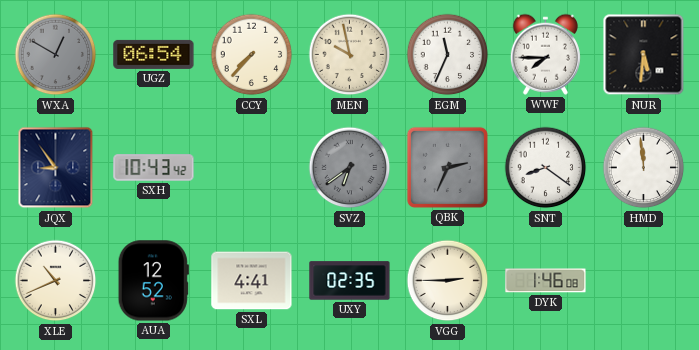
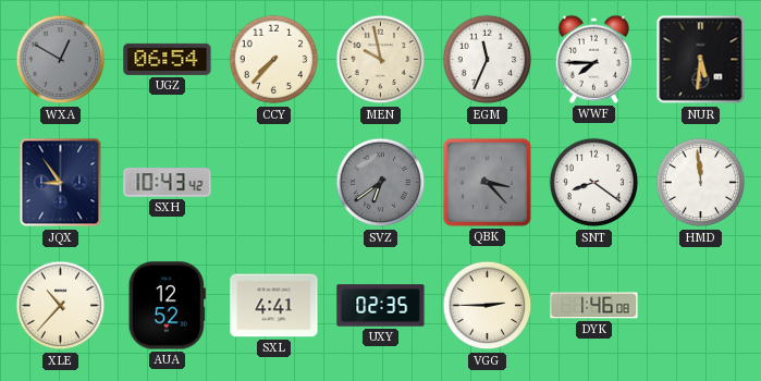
QBK: 2:34 -> 3:23 (487, 182)
XLE: 10:41 -> 10:37 (61, 306)
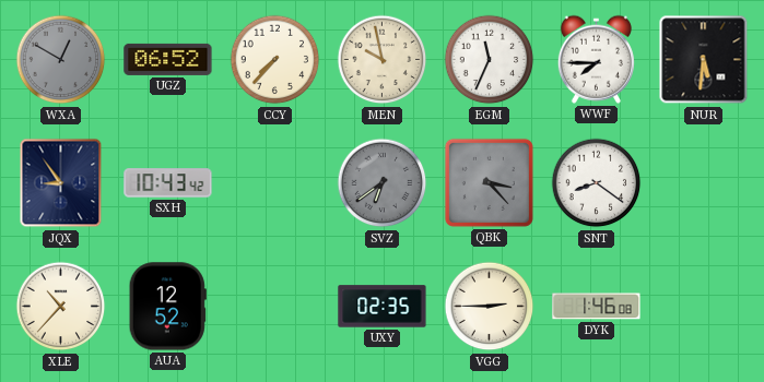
UGZ: 06:54 -> 06:52 (168, 59)
HMD: 11:59 -> none (701, 183)
SXL: 4:41 -> none (274, 306)
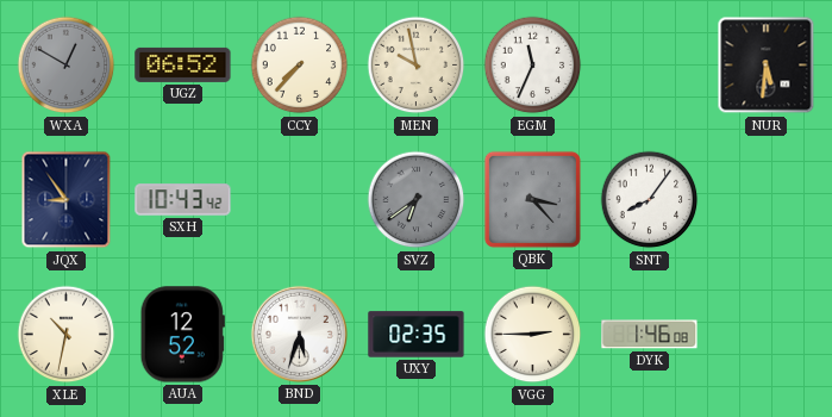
WWF: 7:45 -> none (596, 59)
SNT: 8:21 -> 8:06 (650, 200)
XLE: 10:37 -> 10:32 (67, 335)
BND: none -> 5:33 (299, 334)
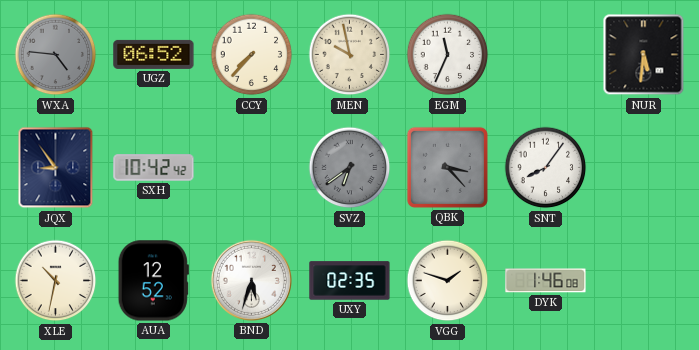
WXA: 12:50 -> 4:46 (56, 55)
SXH: 10:43 -> 10:42 (154, 168)
VGG: 2:45 -> 1:48 (448, 281)
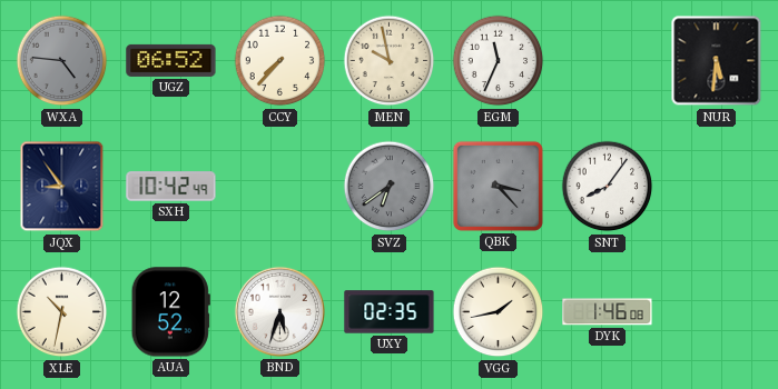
SXH: 10:42:42 -> 10:42:49 (171, 187)
VGG: 1:48 -> 1:43 (499, 312)
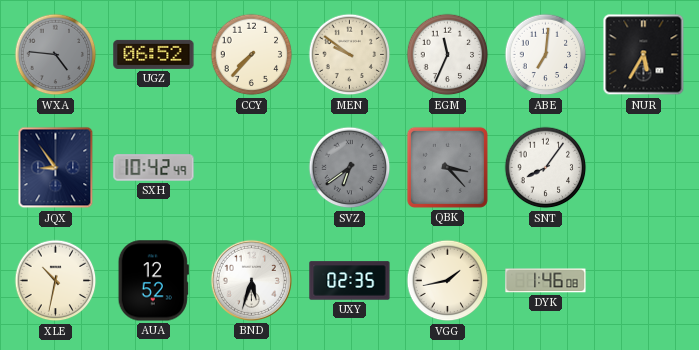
MEN: 9:58 -> 9:51 (350, 55)
ABE: none -> 7:01 (546, 55)
NUR: 5:31 -> 5:35 (644, 55)
